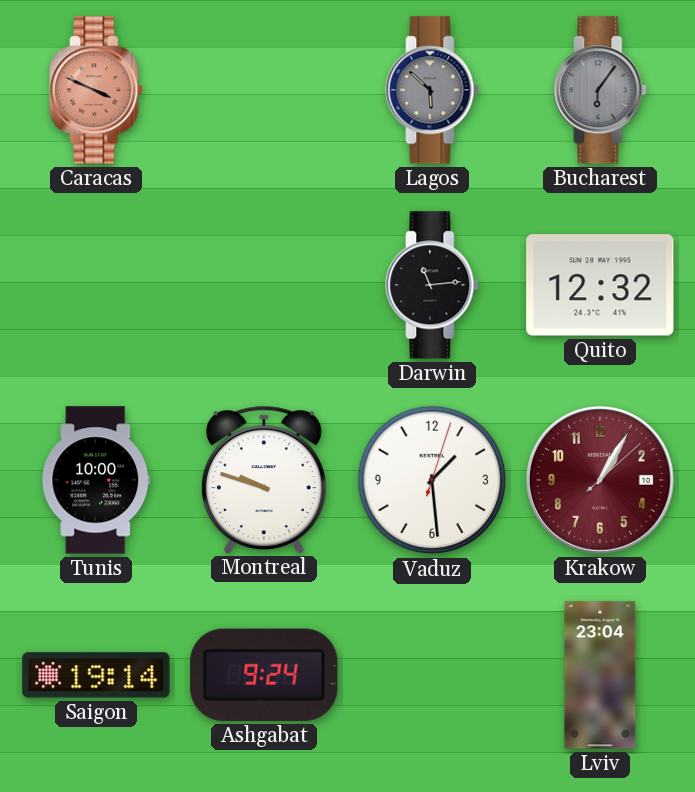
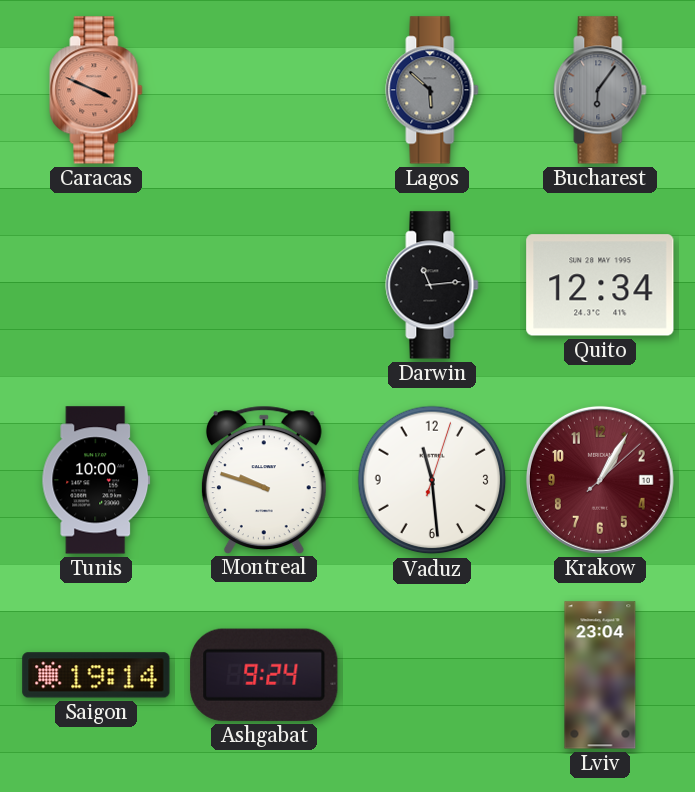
Quito: 12:32 -> 12:34 (600, 285)
Vaduz: 1:29 -> 11:29 (432, 480)
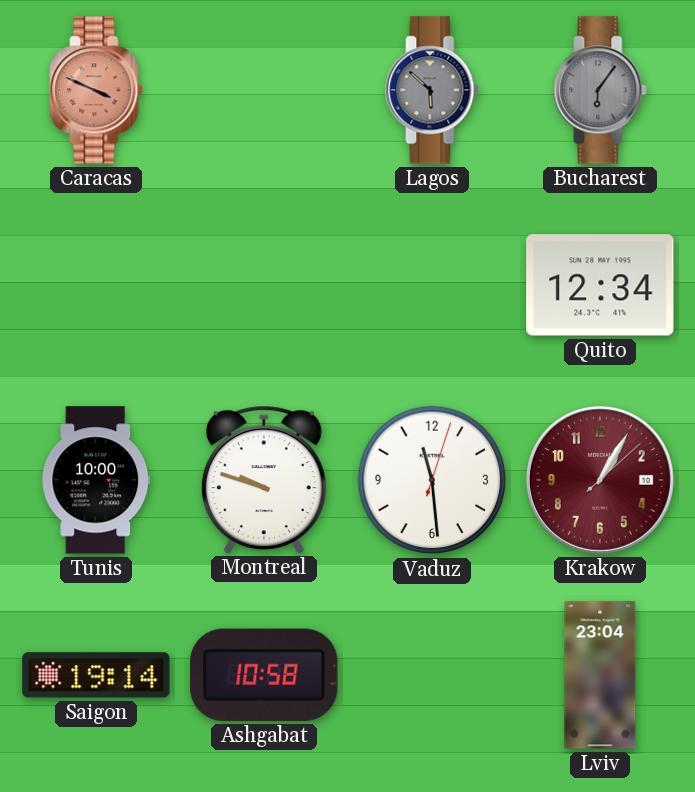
Darwin: 11:14 -> none (432, 285)
Ashgabat: 9:24 -> 10:58 (264, 675)
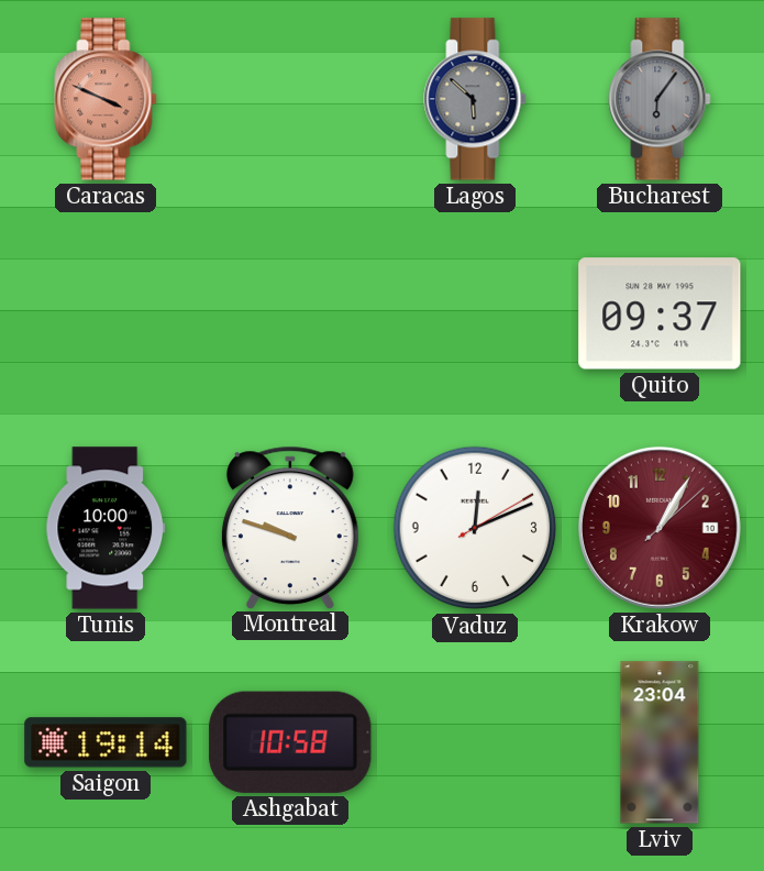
Quito: 12:34 -> 09:37 (660, 313)
Vaduz: 11:29 -> 12:11 (475, 528)
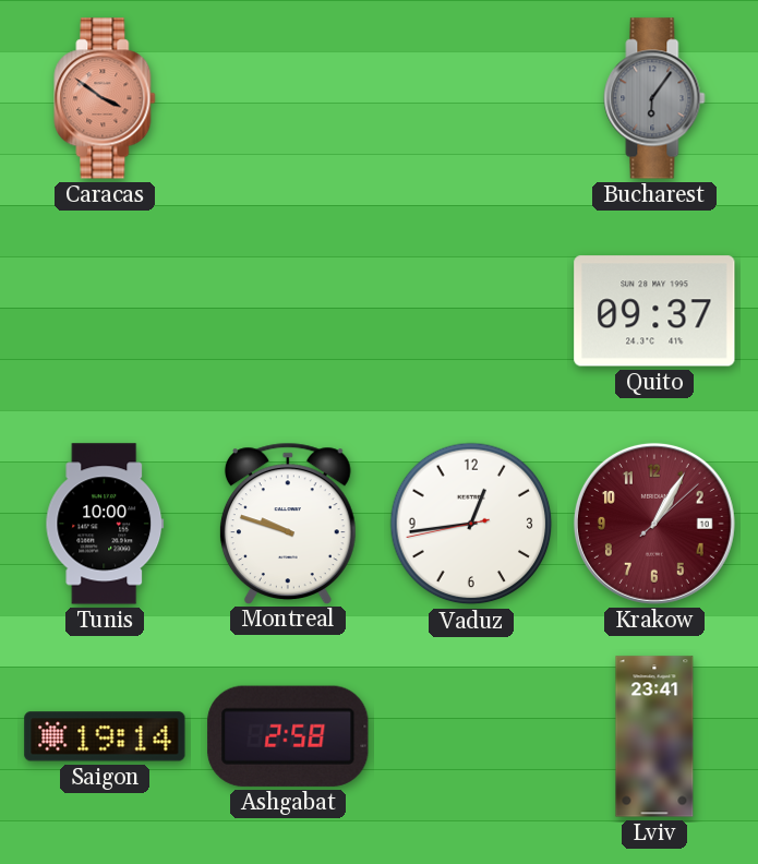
Caracas: 3:49 -> 3:51 (105, 98)
Lagos: 5:52 -> none (475, 99)
Vaduz: 12:11 -> 12:43 (471, 524)
Ashgabat: 10:58 -> 2:58 (288, 736)
Lviv: 23:04 -> 23:41 (654, 736)
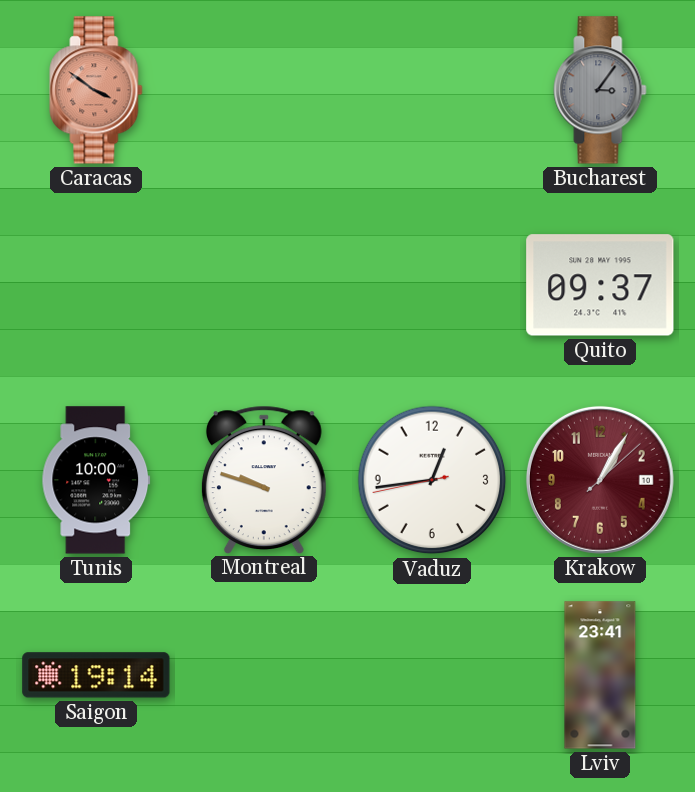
Bucharest: 6:06 -> 3:06 (600, 90)
Ashgabat: 2:58 -> none (288, 736)
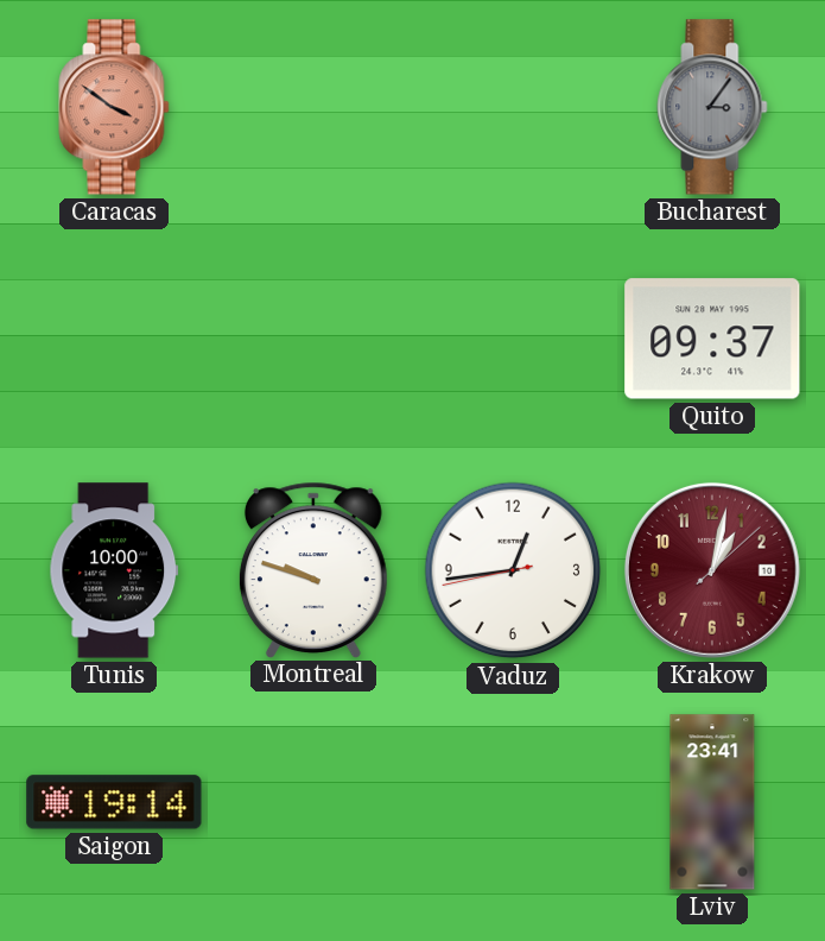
Krakow: 1:05 -> 1:02 (712, 570)
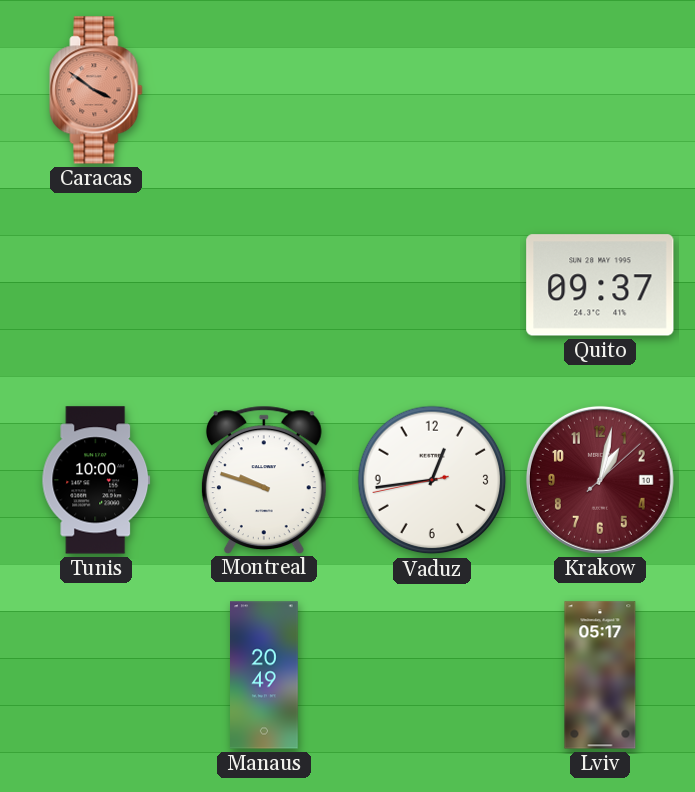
Bucharest: 3:06 -> none (712, 107)
Saigon: 19:14 -> none (114, 802)
Manaus: none -> 20:49 (265, 675)
Lviv: 23:41 -> 05:17 (600, 675)
